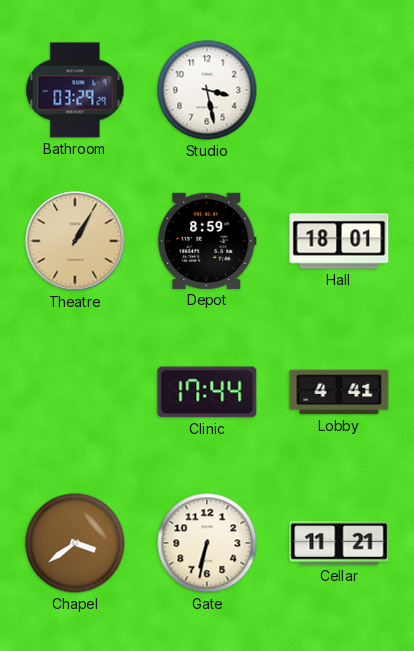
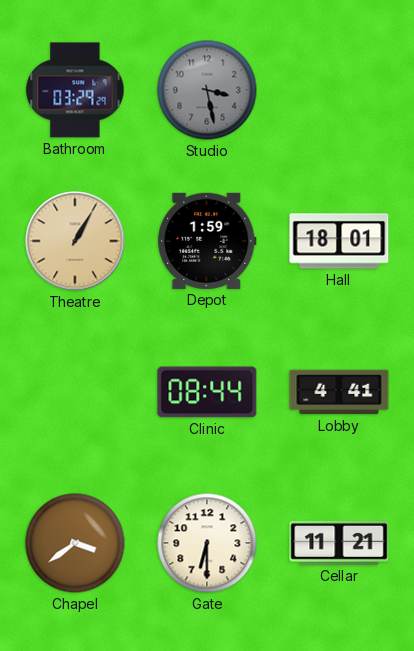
Studio dial: white -> grey (207, 90)
Depot: 8:59 -> 1:59 (207, 241)
Clinic: 17:44 -> 08:44 (207, 392)
Gate: 6:32 -> 6:30 (207, 543)
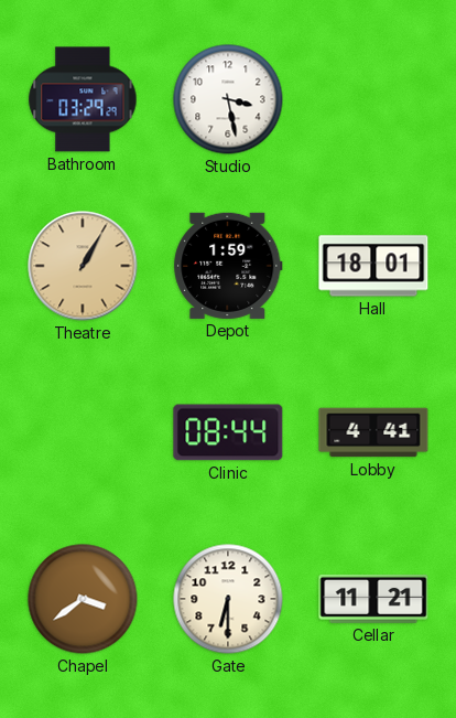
Studio dial: grey -> white (228, 99)
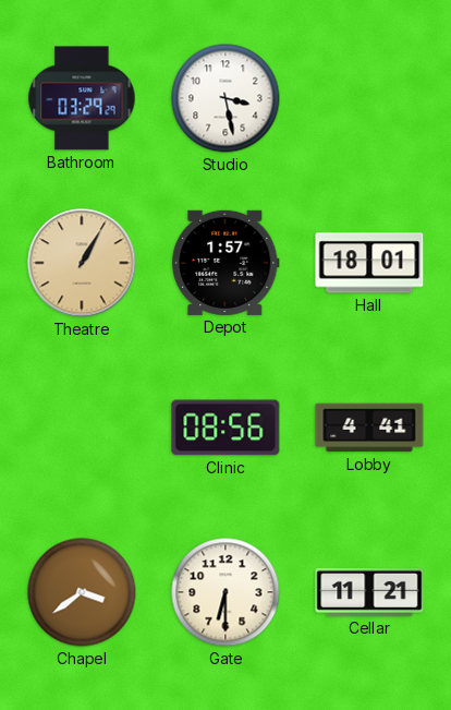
Depot: 1:59 -> 1:57 (225, 263)
Clinic: 08:44 -> 08:56 (225, 428)
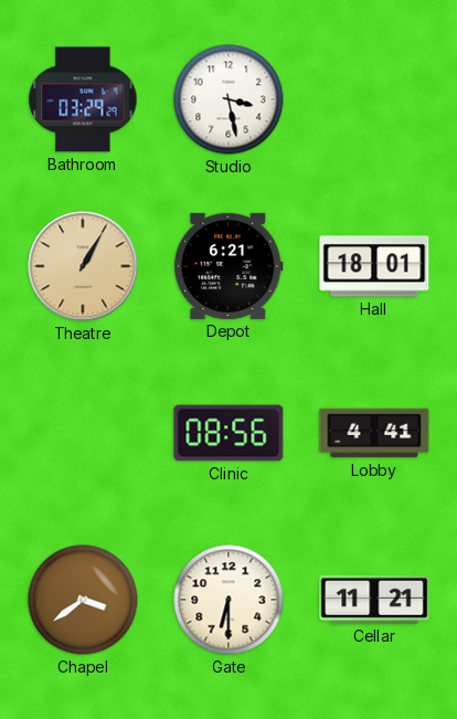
Depot: 1:57 -> 6:21 (228, 266)
